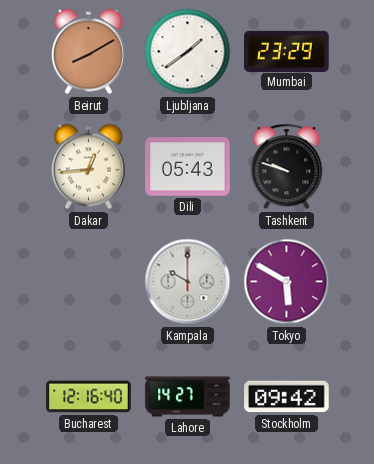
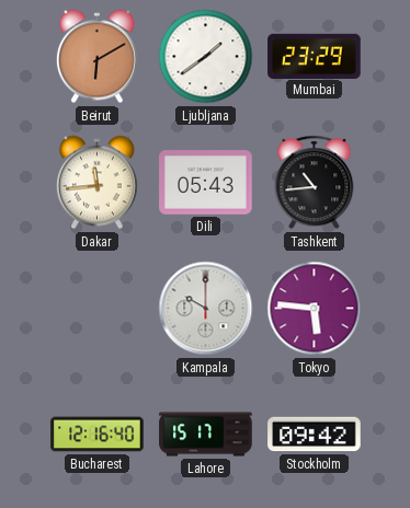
Beirut: 8:10 -> 6:10 (96, 57)
Dakar: 12:44 -> 11:44 (96, 183)
Tashkent: 9:48 -> 10:44 (315, 183)
Tokyo: 5:50 -> 5:46 (315, 309)
Lahore: 14:27 -> 15:17 (206, 435)
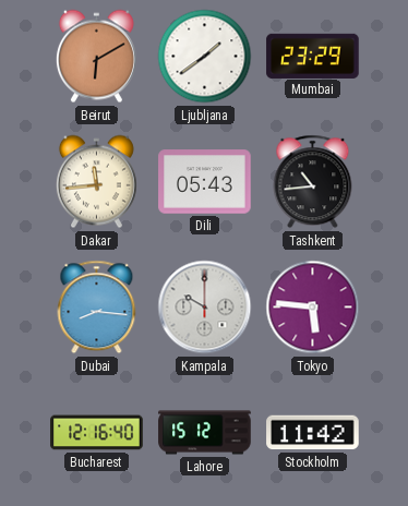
Dubai: none -> 8:16 (97, 308)
Lahore: 15:17 -> 15:12 (205, 433)
Stockholm: 09:42 -> 11:42 (313, 433)
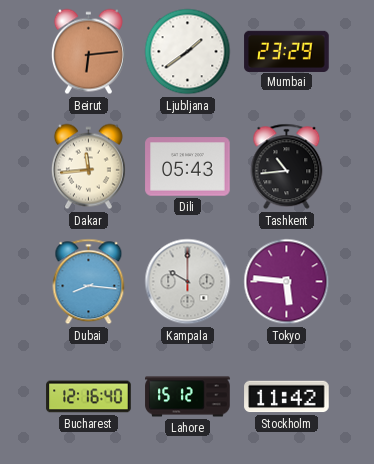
Beirut: 6:10 -> 6:14 (88, 52)
